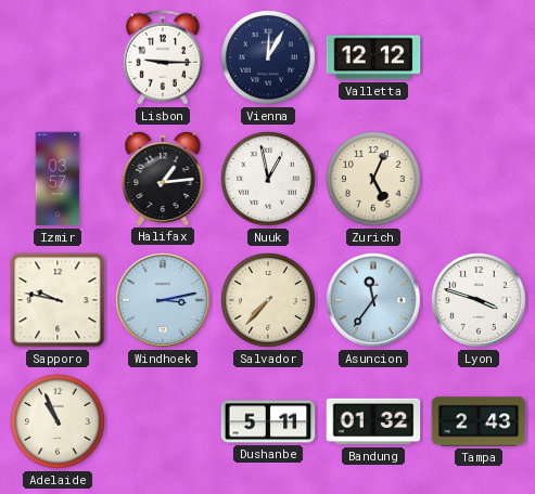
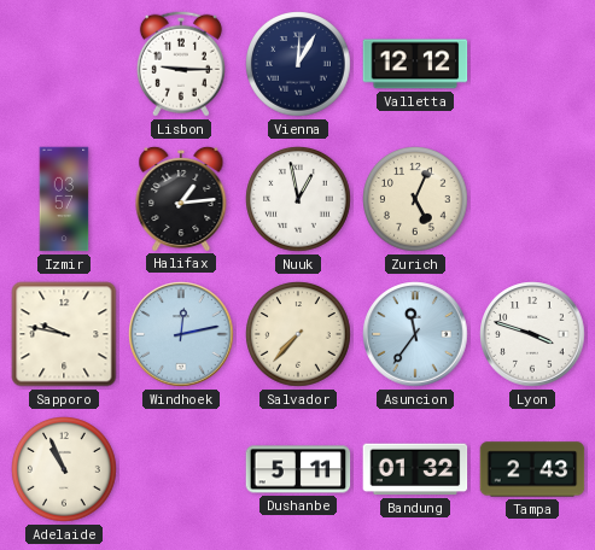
Windhoek: 3:13 -> 12:13 (181, 334)
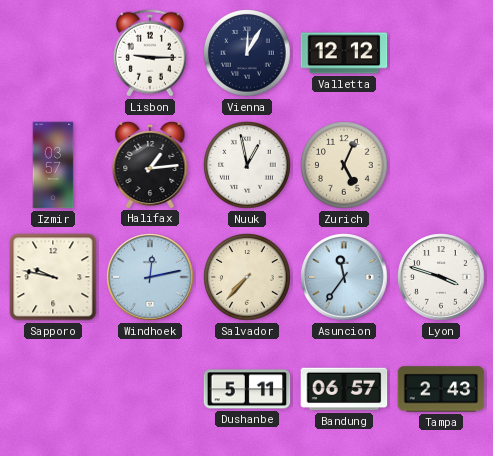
Adelaide: 10:56 -> none (64, 469)
Bandung: 01:32 -> 06:57 (344, 389)
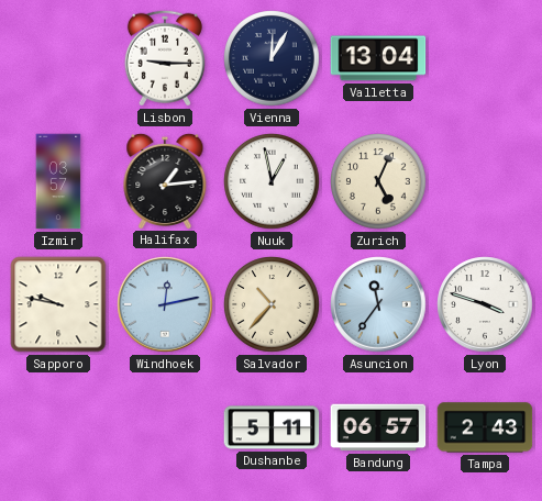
Valletta: 12:12 -> 13:04 (378, 58)
Salvador: 7:37 -> 10:37 (272, 304)
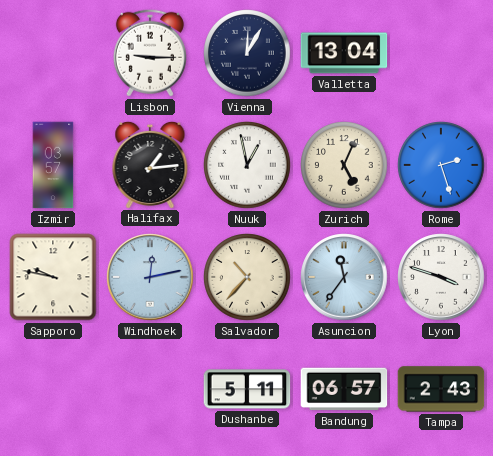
Rome: none -> 2:27 (441, 165)
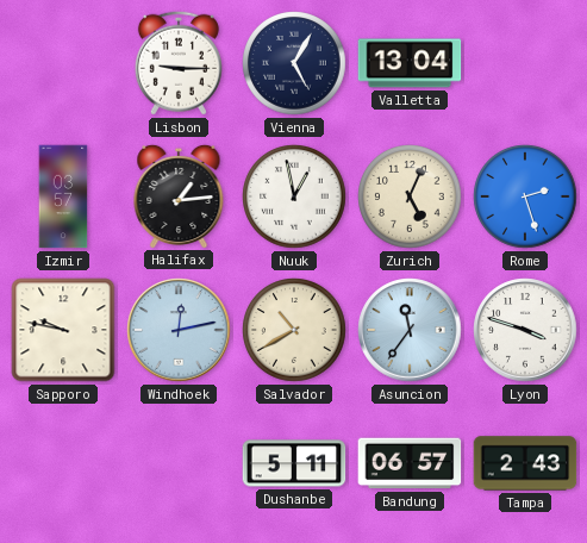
Vienna: 12:05 -> 5:05 (294, 63)
Salvador: 10:37 -> 10:40 (294, 330)
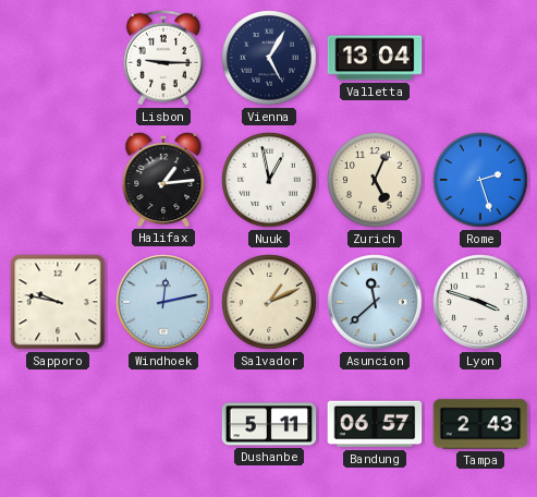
Izmir: 03:57 -> none (63, 196)
Salvador: 10:40 -> 1:11 (269, 302)
Asuncion: 11:36 -> 11:38 (375, 302)
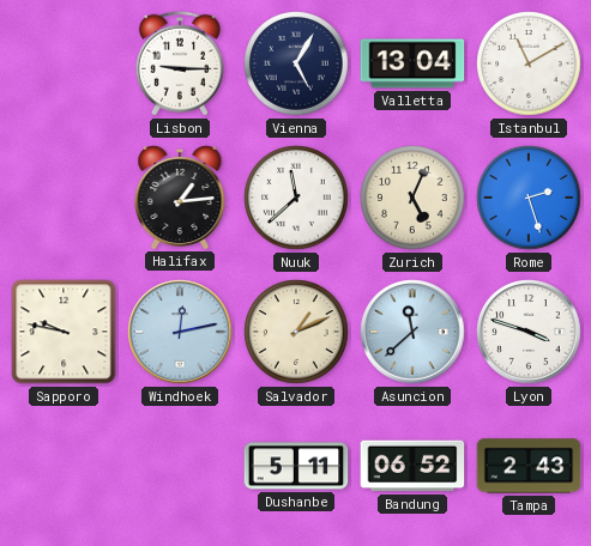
Istanbul: none -> 11:10 (529, 63)
Nuuk: 12:58 -> 11:38 (296, 198)
Bandung: 06:57 -> 06:52 (412, 466)
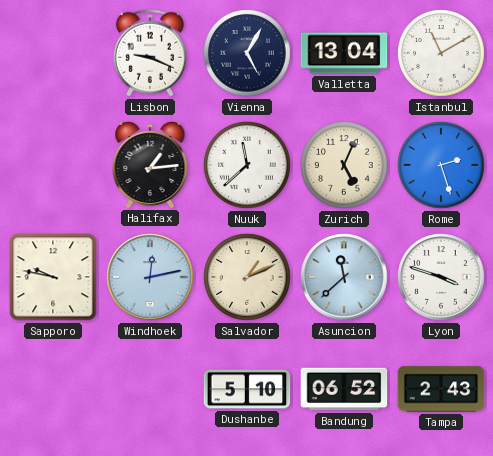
Lisbon: 9:15 -> 9:19 (150, 53)
Dushanbe: 5:11 -> 5:10 (247, 389)
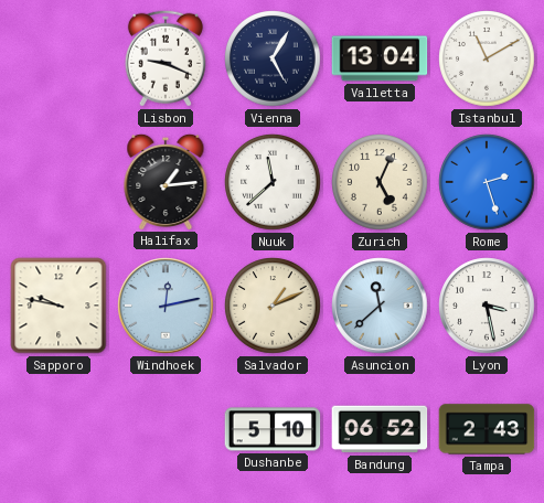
Lyon: 3:48 -> 3:28 (487, 306)
